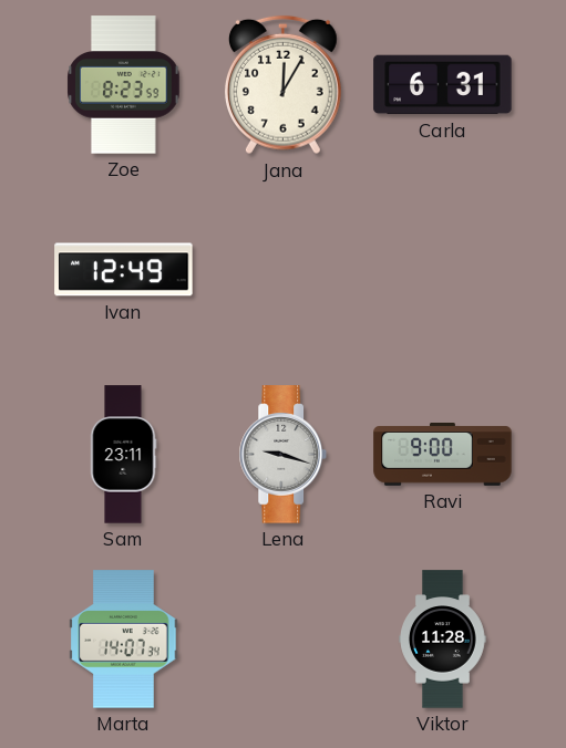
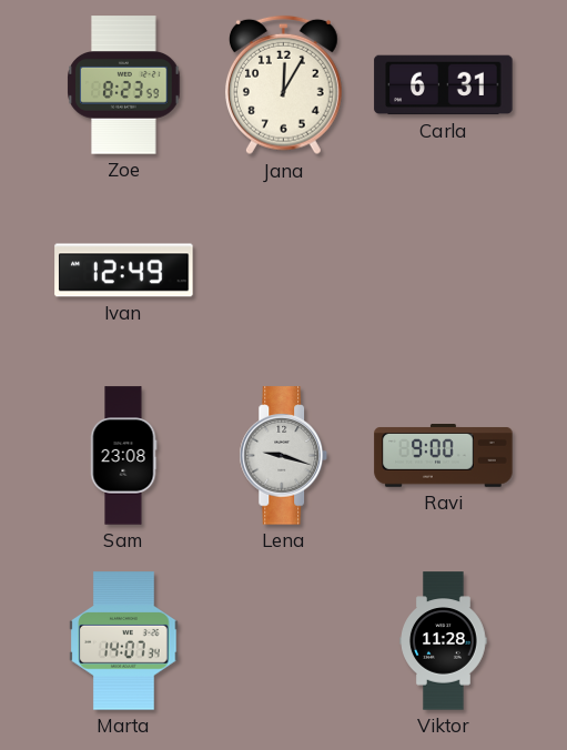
Sam: 23:11 -> 23:08 (123, 456)
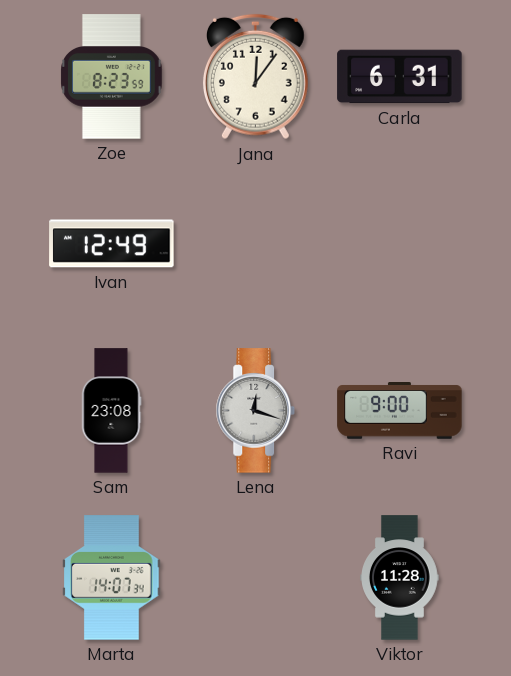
Jana: 12:05 -> 12:06 (255, 77)
Lena: 9:18 -> 12:18 (256, 411)
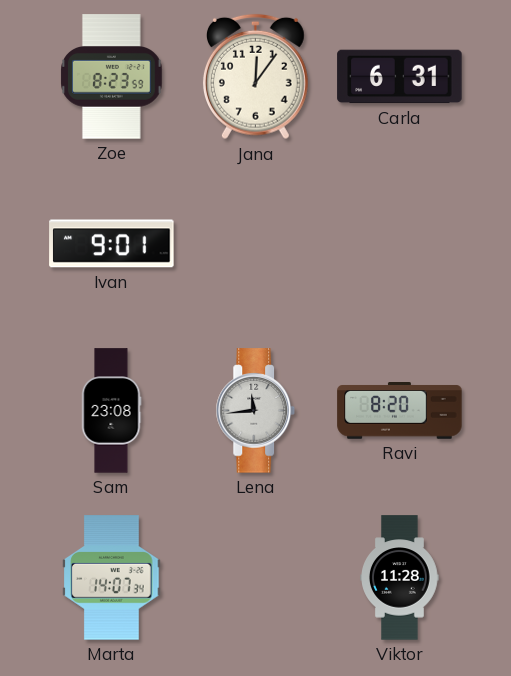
Ivan: 12:49 -> 9:01 (112, 244)
Lena: 12:18 -> 11:44 (256, 411)
Ravi: 9:00 -> 8:20 (400, 411)
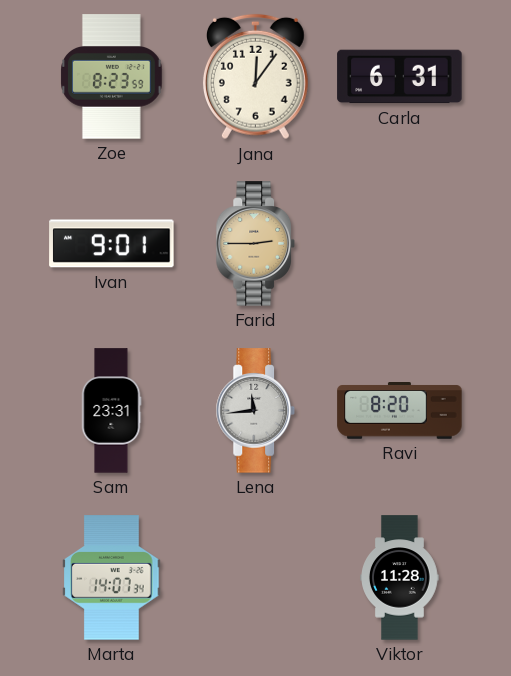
Farid: none -> 2:45 (256, 244)
Sam: 23:08 -> 23:31 (111, 411)
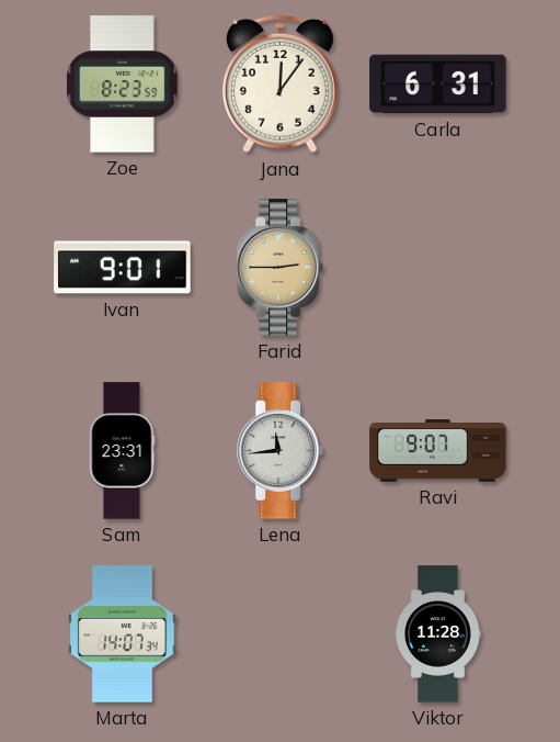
Ravi: 8:20 -> 9:07 (438, 451)
